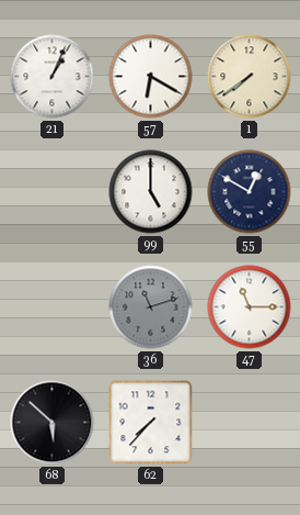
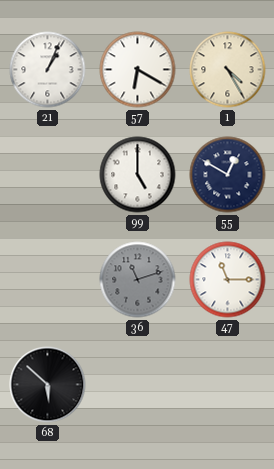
1: 7:39 -> 4:25 (228, 70)
62: 7:37 -> none (151, 423)
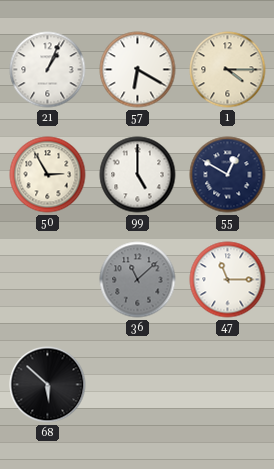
1: 4:25 -> 4:15 (228, 70)
50: none -> 2:55 (48, 175)
36: 11:12 -> 11:08 (138, 280)
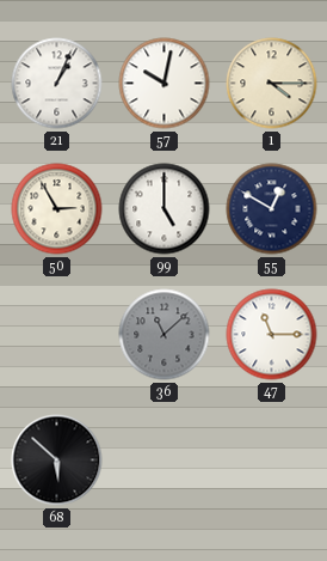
57: 6:20 -> 10:02 (165, 84)
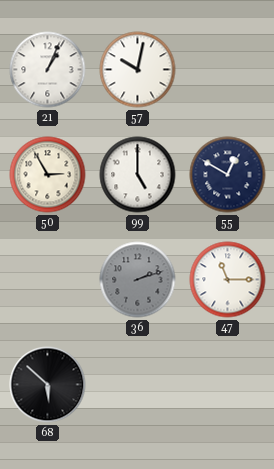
1: 4:15 -> none (272, 84)
36: 11:08 -> 2:12 (138, 280)
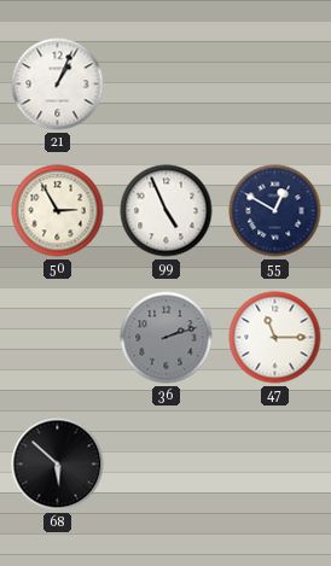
57: 10:02 -> none (138, 70)
99: 5:00 -> 4:56 (167, 211)
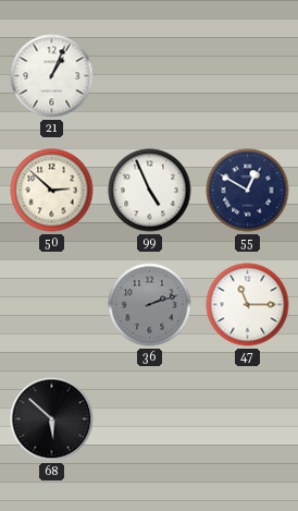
50: 2:55 -> 2:52 (52, 191)
